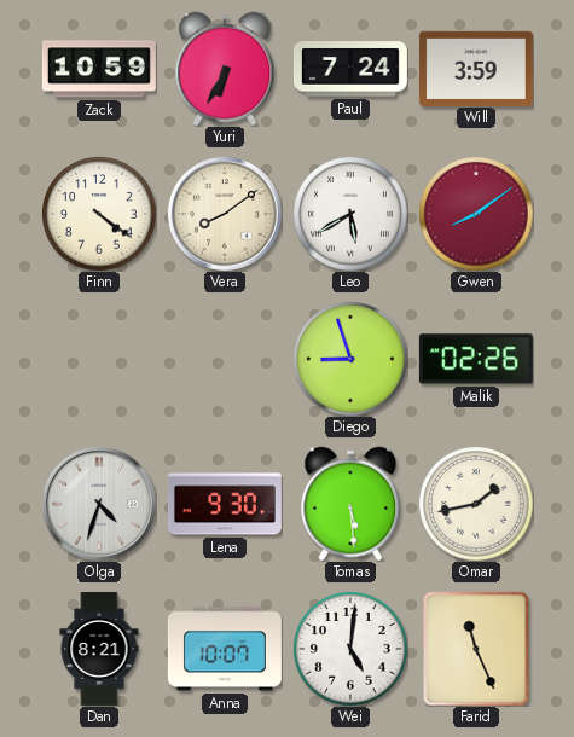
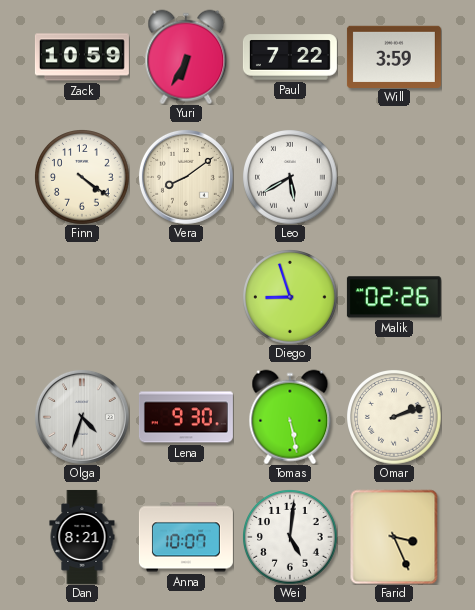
Paul: 7:24 -> 7:22 (290, 57)
Gwen: 8:09 -> none (476, 214)
Tomas: 5:29 -> 5:28 (290, 417)
Omar: 1:43 -> 2:12 (394, 417)
Farid: 11:26 -> 3:26 (394, 537)
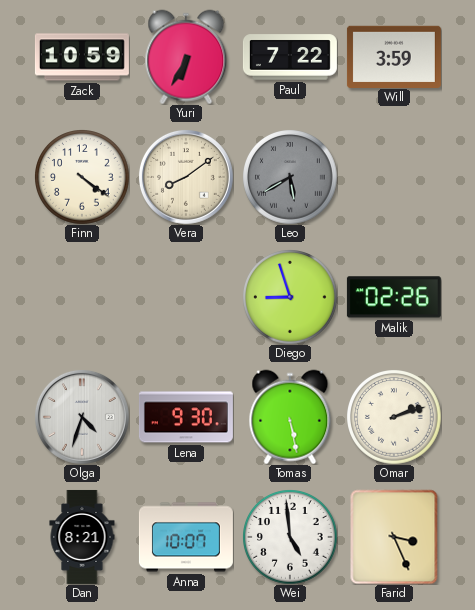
Leo dial: white -> grey (290, 177)
Wei: 5:01 -> 4:59 (290, 537)
